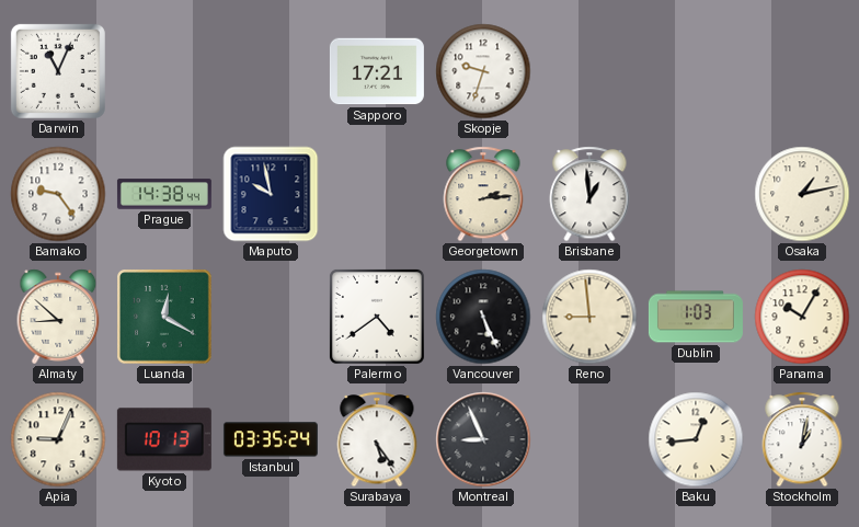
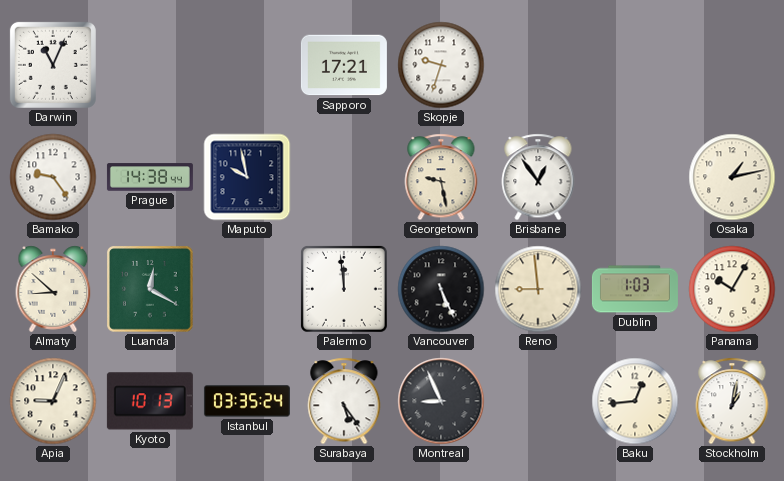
Georgetown: 2:14 -> 9:28 (441, 177)
Brisbane: 12:59 -> 12:54 (538, 177)
Palermo: 4:39 -> 11:59 (344, 289)
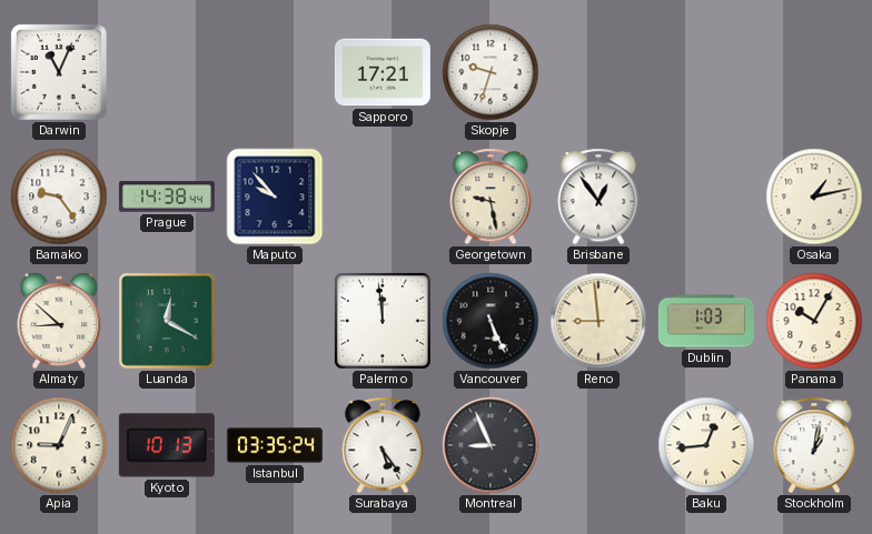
Maputo: 9:58 -> 9:53 (275, 197)
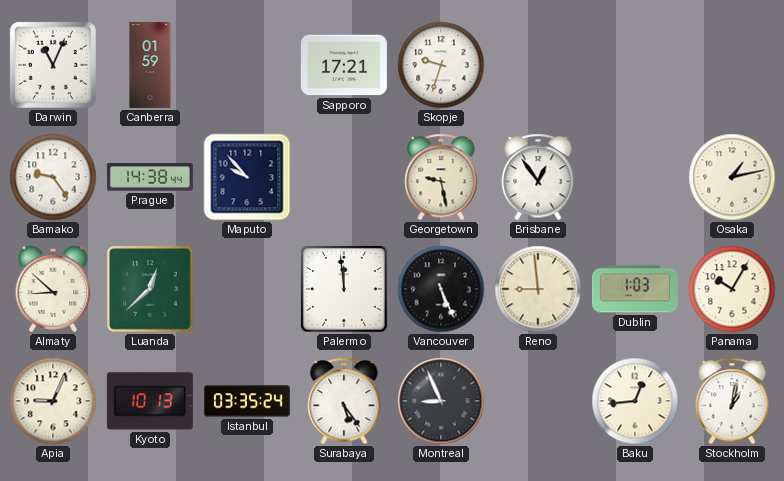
Canberra: none -> 01:59 (150, 65)
Luanda: 12:20 -> 12:38 (151, 290)
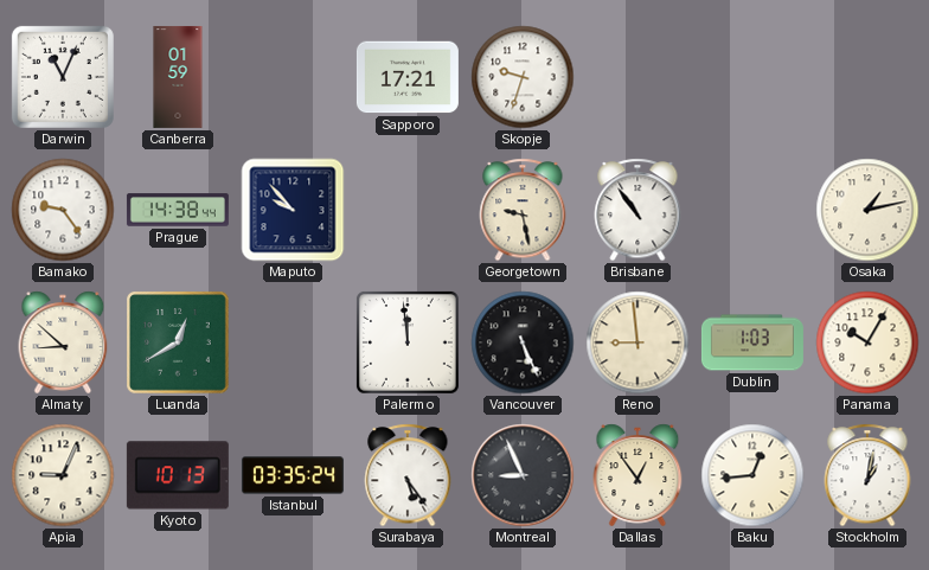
Brisbane: 12:54 -> 10:54 (638, 210)
Luanda: 12:38 -> 12:40 (179, 344)
Dallas: none -> 12:54 (638, 475)
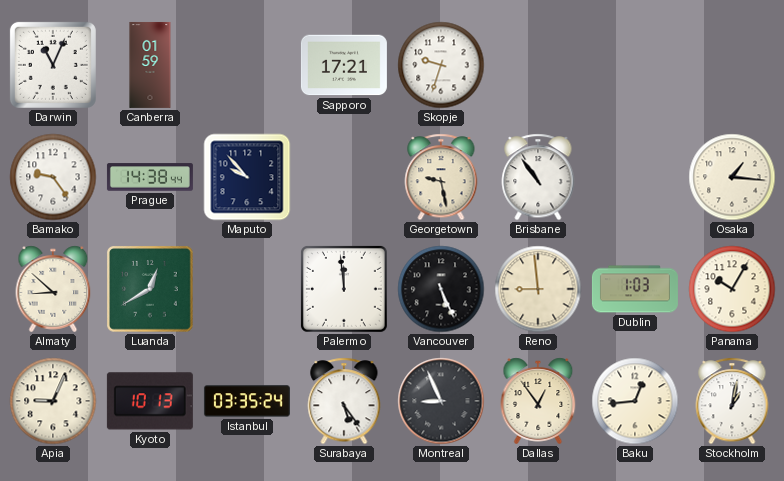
Osaka: 1:13 -> 1:16 (732, 177)
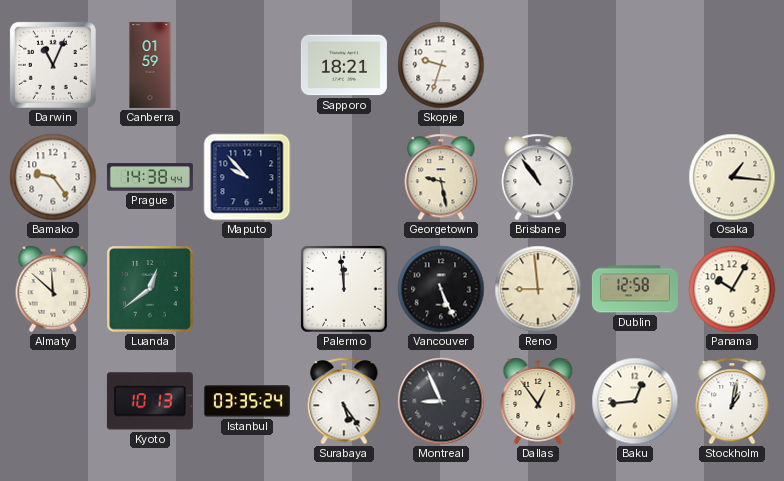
Sapporo: 17:21 -> 18:21 (344, 65)
Almaty: 8:52 -> 11:52 (53, 289)
Luanda: 12:40 -> 12:39 (151, 290)
Dublin: 1:03 -> 12:58 (635, 289)
Apia: 9:04 -> none (53, 401)
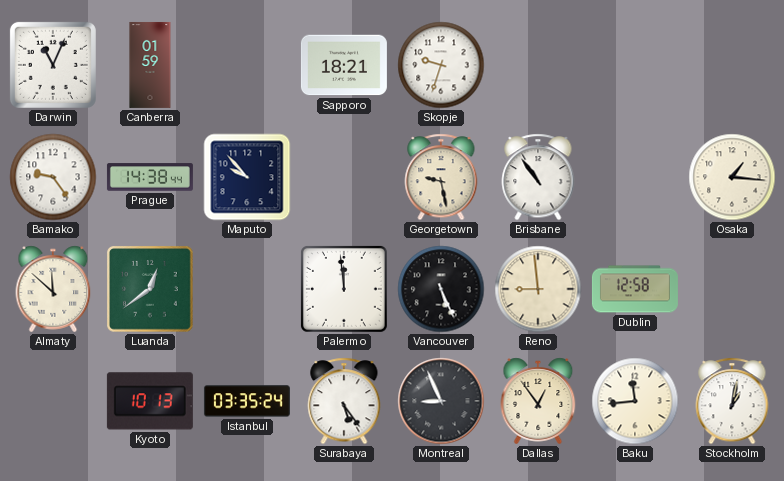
Panama: 10:05 -> none (732, 289)
Baku: 12:44 -> 11:44 (635, 401)
